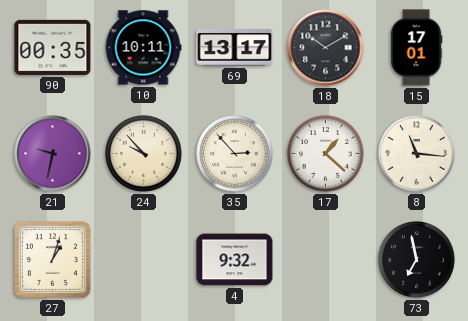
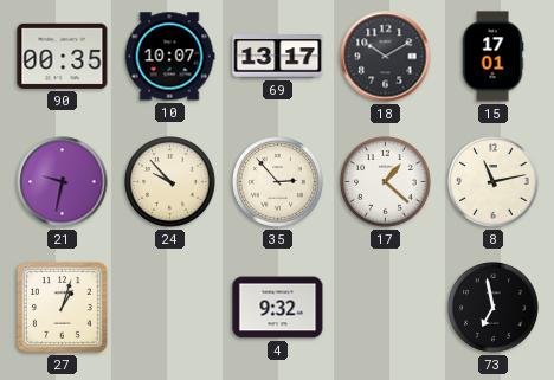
10: 10:11 -> 10:07 (169, 57)
8: 11:16 -> 11:13 (494, 182)
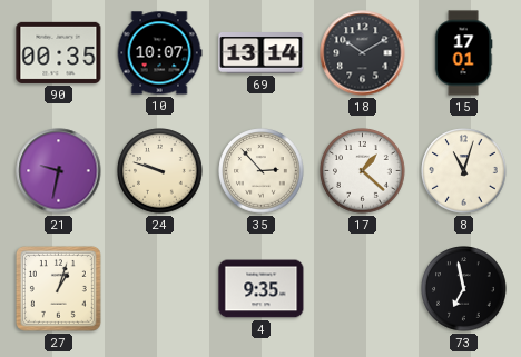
69: 13:17 -> 13:14 (262, 53)
24: 9:53 -> 9:48 (160, 171)
8: 11:13 -> 11:03 (464, 171)
4: 9:32 -> 9:35 (262, 289)
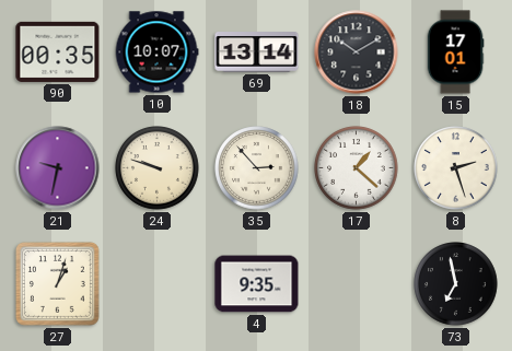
8: 11:03 -> 2:27 (456, 168)
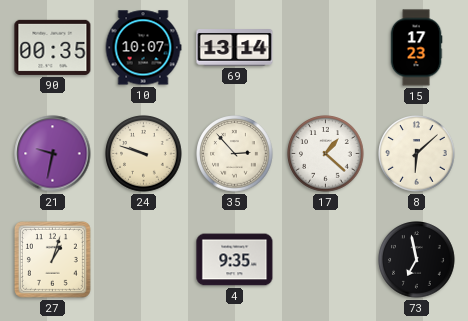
18: 10:10 -> none (357, 52)
15: 17:01 -> 17:23 (416, 48)
8: 2:27 -> 6:08 (417, 154)
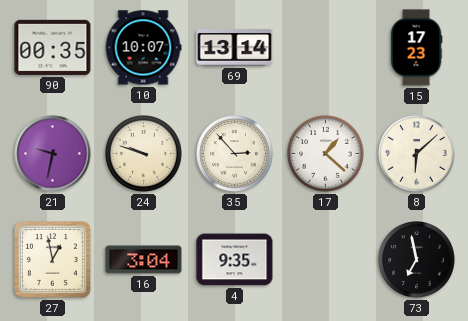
27: 1:03 -> 12:58 (52, 259)
16: none -> 3:04 (144, 260)
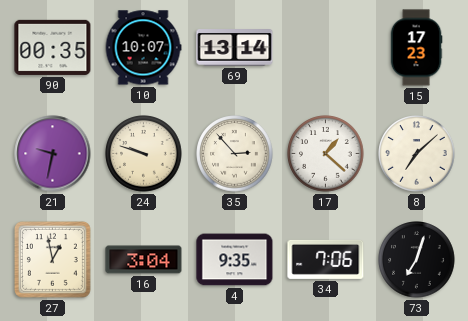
8: 6:08 -> 7:08 (417, 154)
34: none -> 7:06 (326, 259)
73: 6:58 -> 7:03 (417, 260)
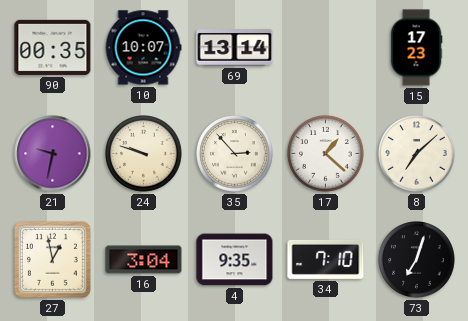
34: 7:06 -> 7:10 (326, 259)
